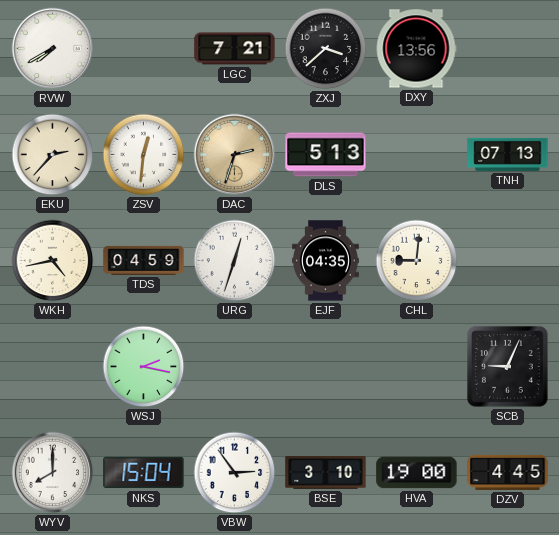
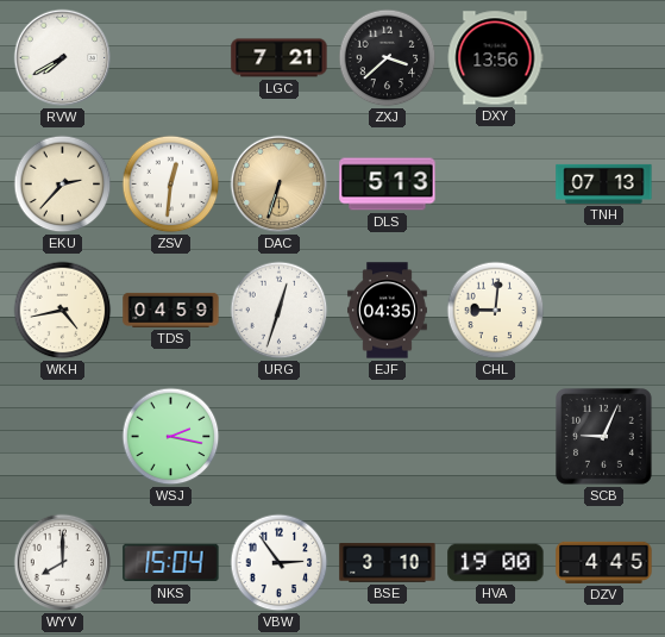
DAC: 2:33 -> 6:33 (280, 185)
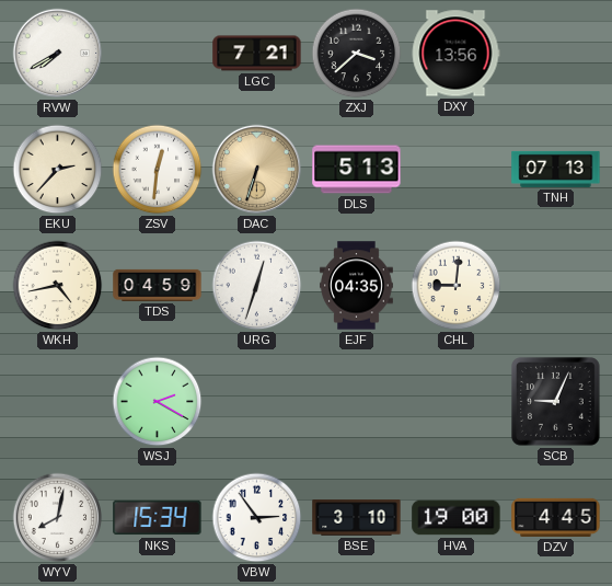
WSJ: 2:17 -> 2:20 (158, 402)
WYV: 8:00 -> 8:02 (58, 518)
NKS: 15:04 -> 15:34 (158, 518)
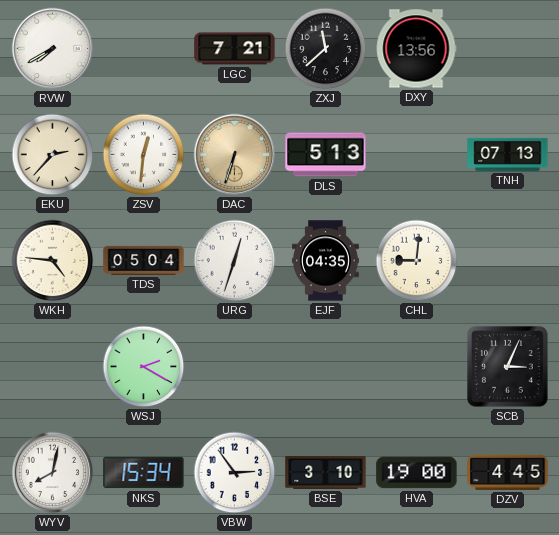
ZXJ: 3:38 -> 11:38 (326, 49)
WKH: 4:43 -> 4:46 (53, 261)
TDS: 04:59 -> 05:04 (144, 260)
SCB: 9:04 -> 3:04 (508, 367)
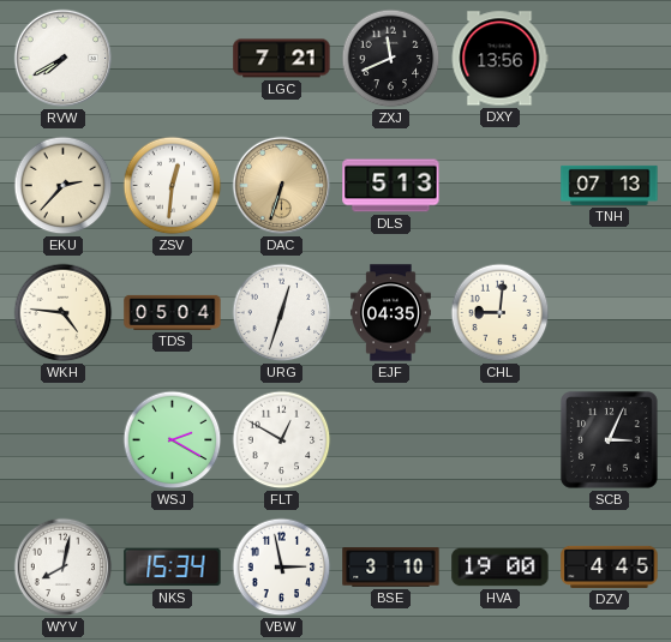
ZXJ: 11:38 -> 11:41 (391, 59)
FLT: none -> 12:50 (282, 440)
VBW: 2:54 -> 2:58 (282, 568)
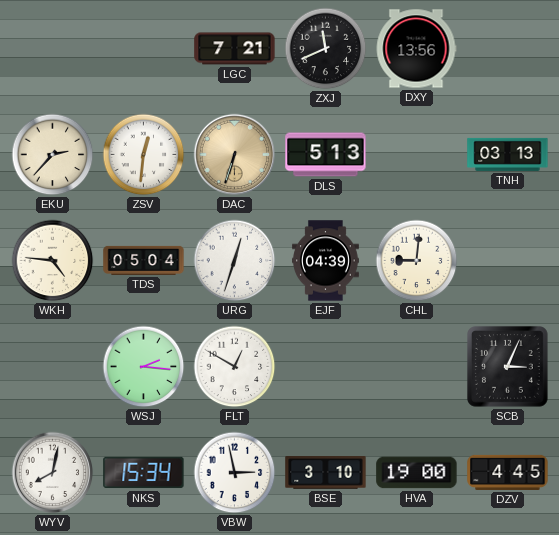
RVW: 7:40 -> none (64, 59)
TNH: 07:13 -> 03:13 (508, 154)
EJF: 04:35 -> 04:39 (326, 261)
WSJ: 2:20 -> 2:16 (144, 367)
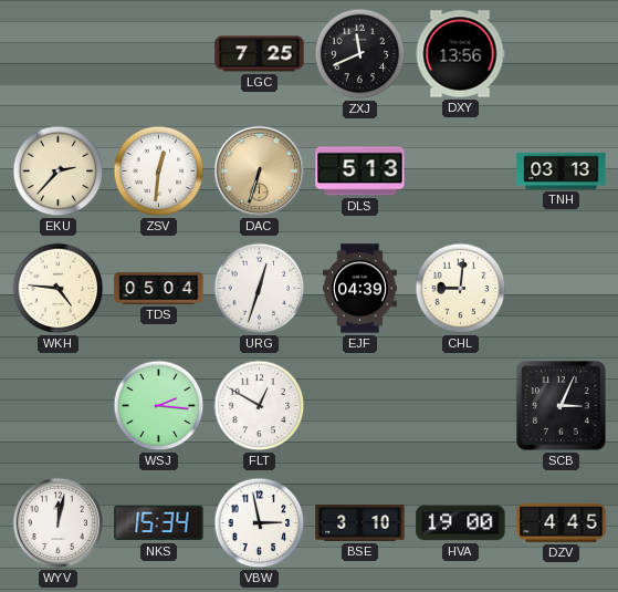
LGC: 7:21 -> 7:25 (260, 54)
WYV: 8:02 -> 12:02 (59, 523)
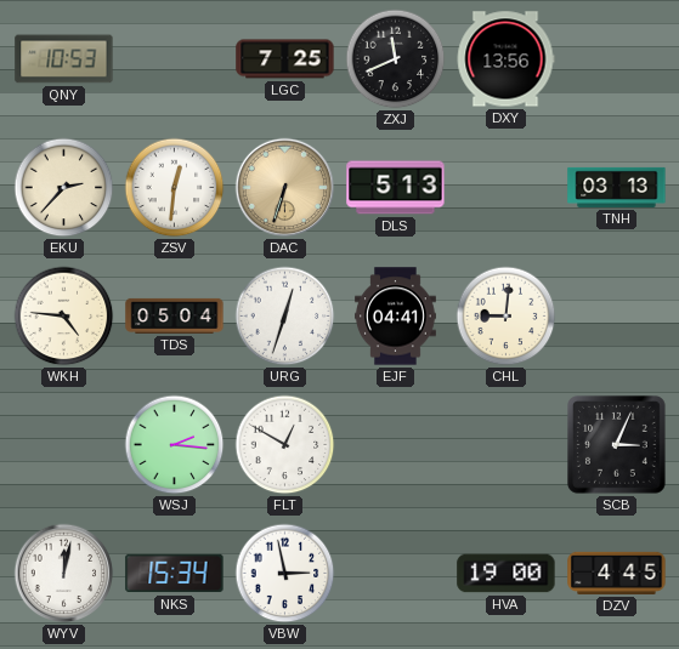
QNY: none -> 10:53 (64, 59)
EJF: 04:39 -> 04:41 (396, 317)
BSE: 3:10 -> none (360, 523)
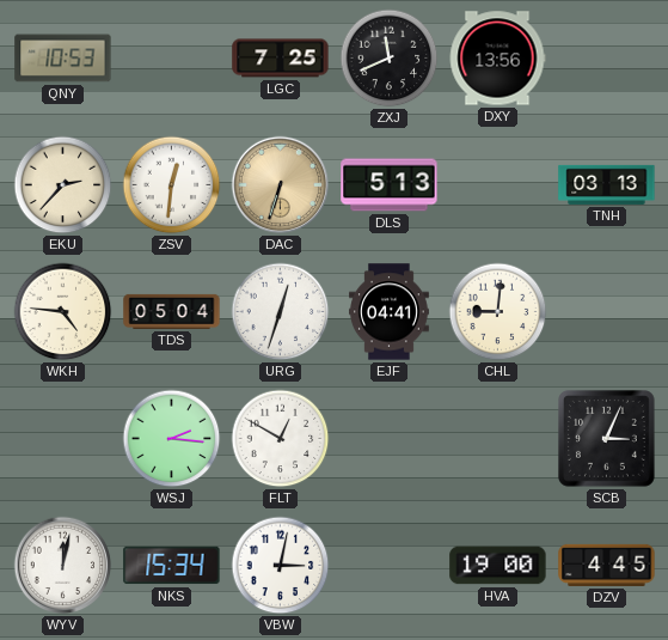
VBW: 2:58 -> 3:02 (281, 566)
